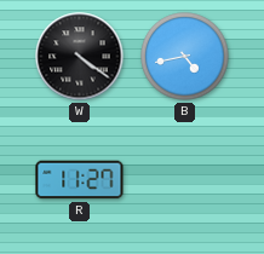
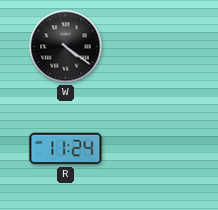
B: 4:43 -> none (185, 57)
R: 11:27 -> 11:24 (66, 149)
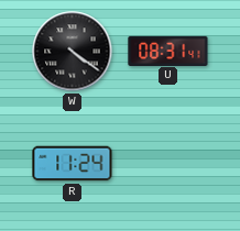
U: none -> 08:31 (168, 51)
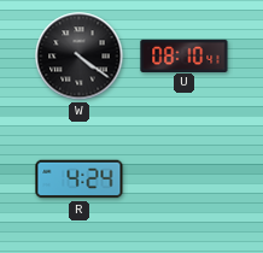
U: 08:31 -> 08:10 (185, 55)
R: 11:24 -> 4:24 (80, 180)
